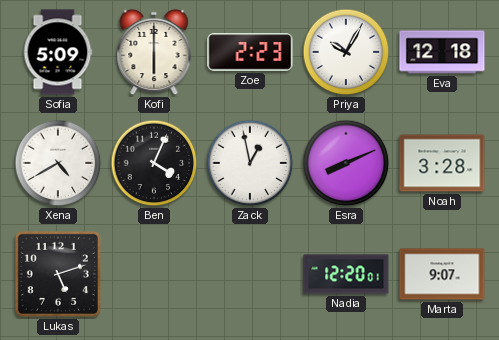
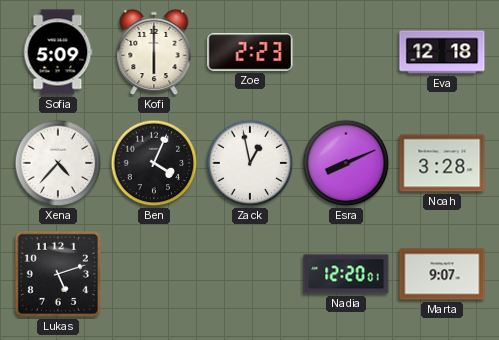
Priya: 10:05 -> none (346, 52)
Xena: 4:40 -> 4:37 (58, 163)
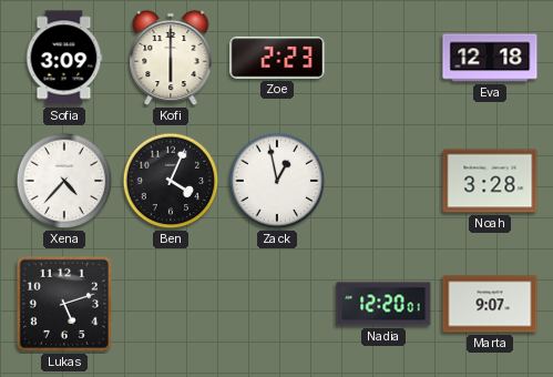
Sofia: 5:09 -> 3:09 (64, 58)
Esra: 8:11 -> none (346, 163)
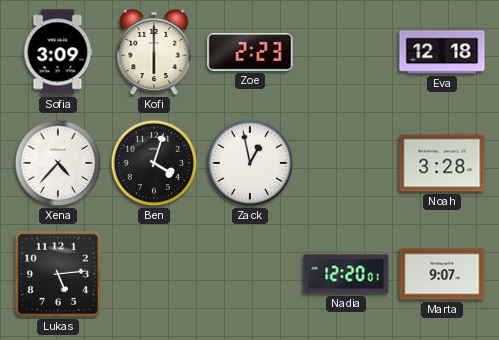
Ben: 4:04 -> 4:03 (154, 163)
Lukas: 5:12 -> 5:14 (58, 274)
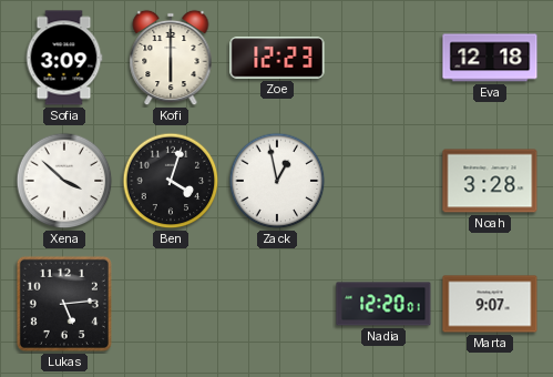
Zoe: 2:23 -> 12:23 (277, 58)
Xena: 4:37 -> 3:52 (64, 181)
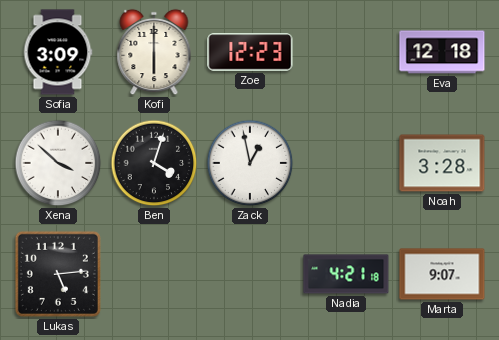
Nadia: 12:20 -> 4:21 (346, 274)
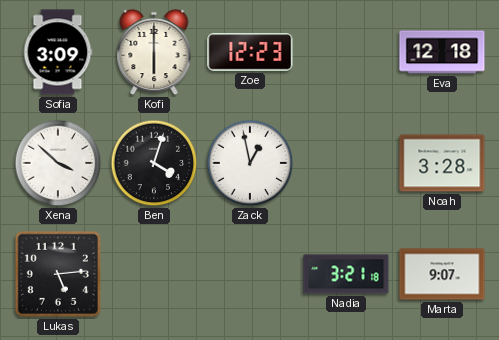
Nadia: 4:21 -> 3:21 (346, 274)
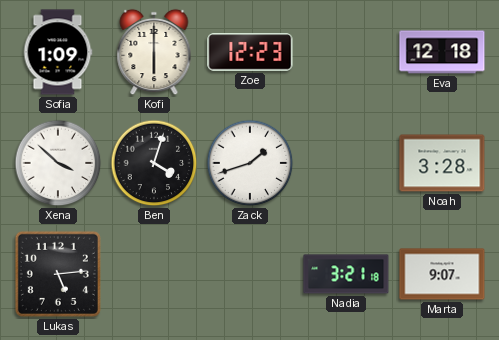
Sofia: 3:09 -> 1:09 (58, 52)
Zack: 12:58 -> 1:42 (250, 163)
